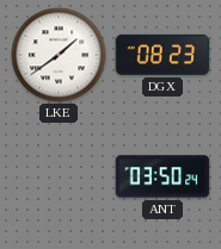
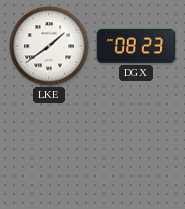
ANT: 03:50 -> none (162, 176)
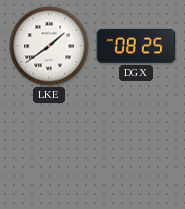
DGX: 08:23 -> 08:25 (136, 46)
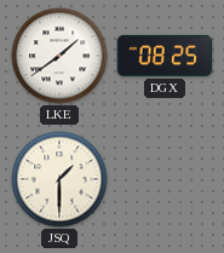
JSQ: none -> 1:30 (59, 179)
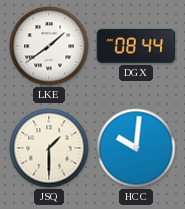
DGX: 08:25 -> 08:44 (136, 46)
HCC: none -> 10:01 (136, 148)
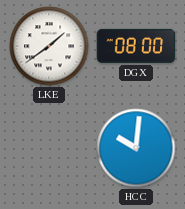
DGX: 08:44 -> 08:00 (136, 46)
JSQ: 1:30 -> none (49, 148)
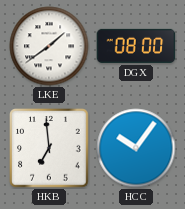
HKB: none -> 6:59 (49, 148)
HCC: 10:01 -> 10:06 (136, 148)
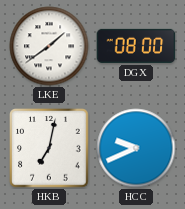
HKB: 6:59 -> 7:02 (49, 148)
HCC: 10:06 -> 9:41 (136, 148)
